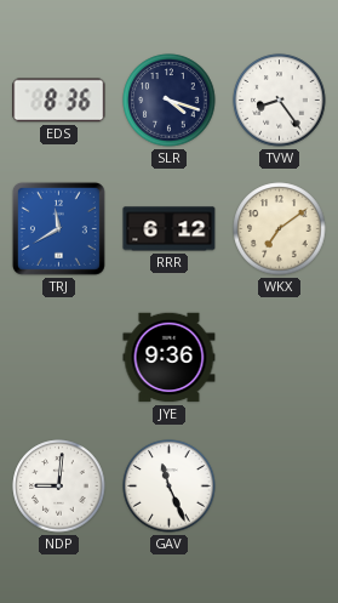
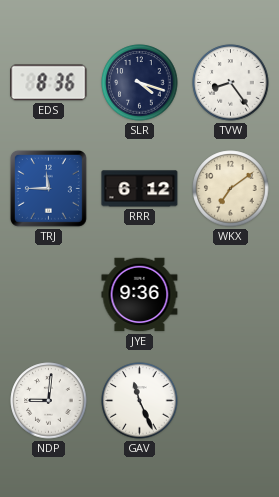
TRJ: 11:40 -> 11:45 (48, 188)
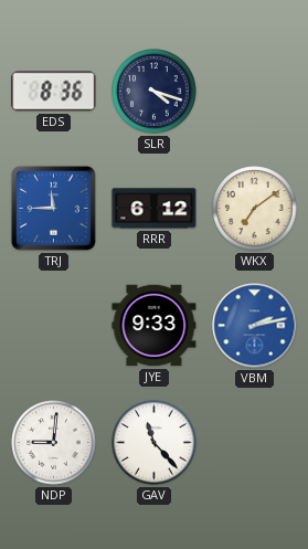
TVW: 8:24 -> none (231, 83)
JYE: 9:36 -> 9:33 (155, 326)
VBM: none -> 2:13 (255, 326)
GAV: 11:26 -> 11:23 (155, 443)
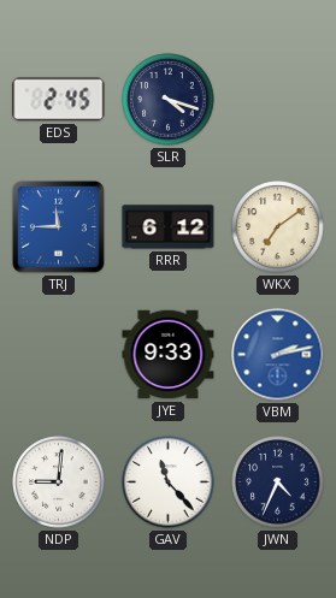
EDS: 8:36 -> 2:45 (59, 100)
JWN: none -> 4:34 (278, 482)
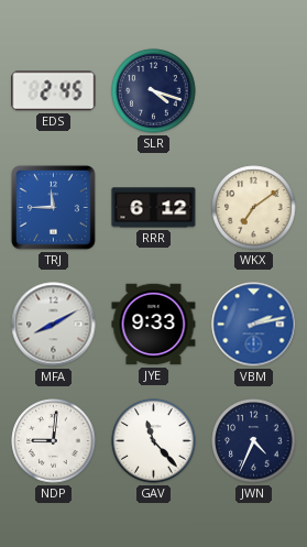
MFA: none -> 8:10 (54, 325)
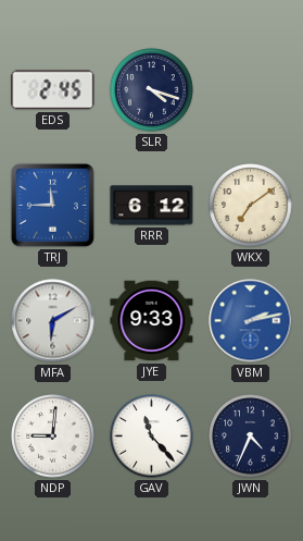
MFA: 8:10 -> 6:10 (53, 321)
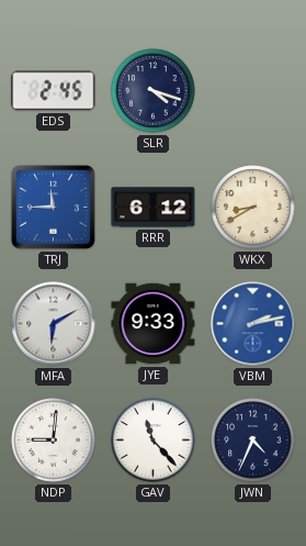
WKX: 7:09 -> 8:40 (253, 208)
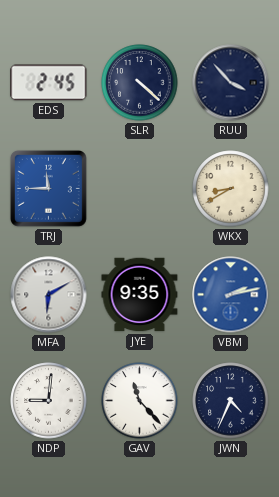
SLR: 4:18 -> 4:22 (140, 83)
RUU: none -> 3:53 (231, 83)
RRR: 6:12 -> none (154, 208)
JYE: 9:33 -> 9:35 (140, 295)
